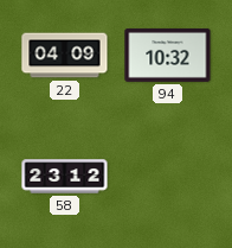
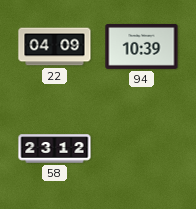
94: 10:32 -> 10:39 (142, 47)
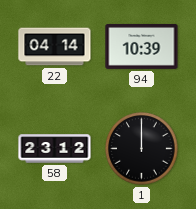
22: 04:09 -> 04:14 (55, 47)
1: none -> 12:00 (142, 149)
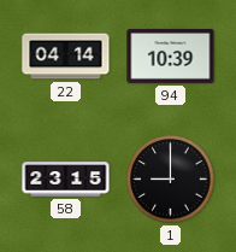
58: 23:12 -> 23:15 (66, 180)
1: 12:00 -> 9:00 (171, 180)
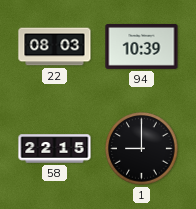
22: 04:14 -> 08:03 (55, 47)
58: 23:15 -> 22:15 (55, 149)
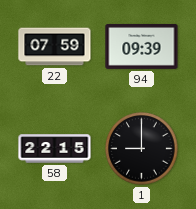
22: 08:03 -> 07:59 (55, 47)
94: 10:39 -> 09:39 (142, 47)
